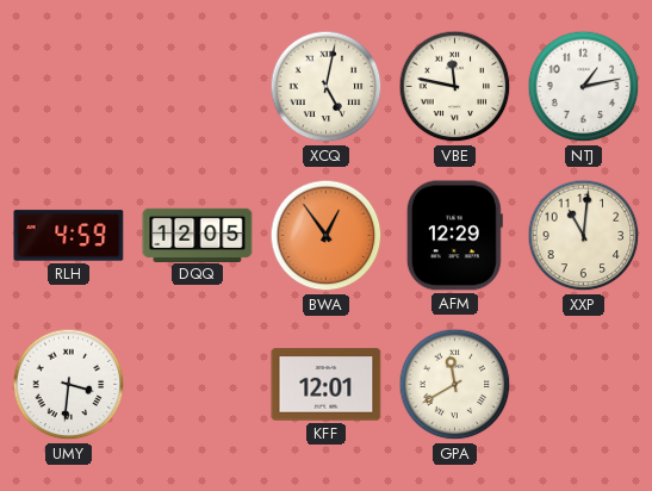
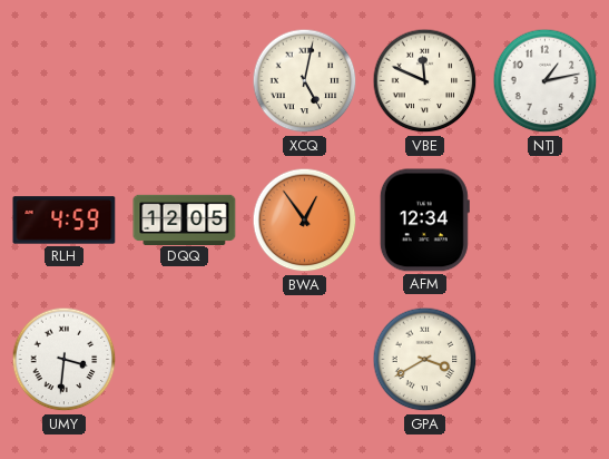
VBE: 11:47 -> 11:49 (425, 81)
AFM: 12:29 -> 12:34 (424, 221)
XXP: 11:01 -> none (584, 236)
KFF: 12:01 -> none (327, 385)
GPA: 11:40 -> 3:40 (425, 360)
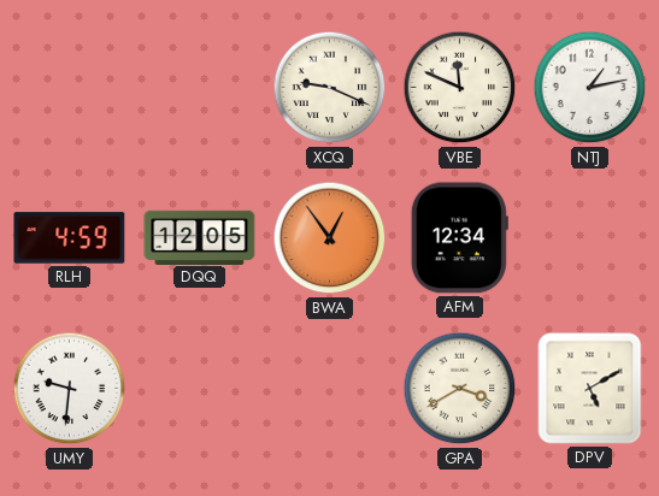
XCQ: 5:02 -> 9:19 (330, 88)
UMY: 3:31 -> 9:31 (70, 389)
DPV: none -> 5:10 (590, 389)
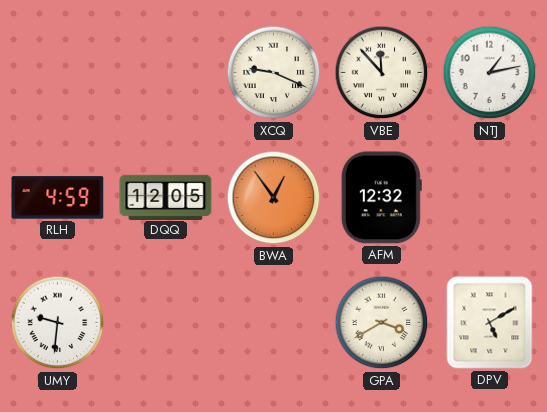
VBE: 11:49 -> 11:53 (382, 73)
AFM: 12:34 -> 12:32 (381, 198)
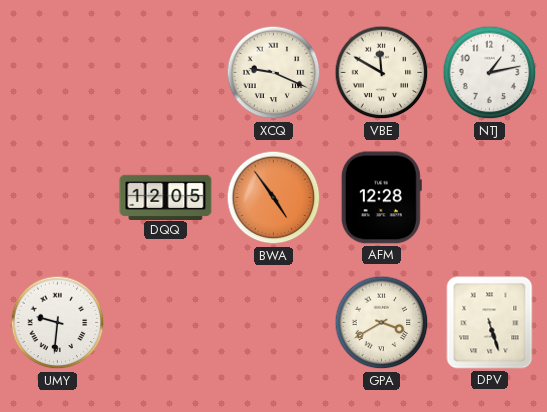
VBE: 11:53 -> 11:50 (382, 73)
RLH: 4:59 -> none (58, 198)
BWA: 12:54 -> 4:54 (274, 198)
AFM: 12:32 -> 12:28 (381, 198)
DPV: 5:10 -> 5:27 (490, 323)
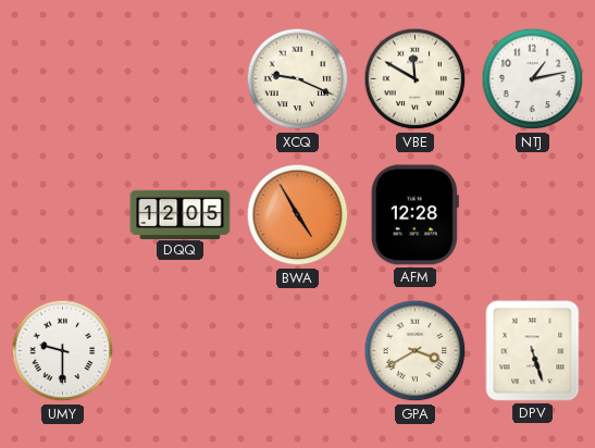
BWA: 4:54 -> 4:55 (298, 215)
UMY: 9:31 -> 9:30 (63, 351)
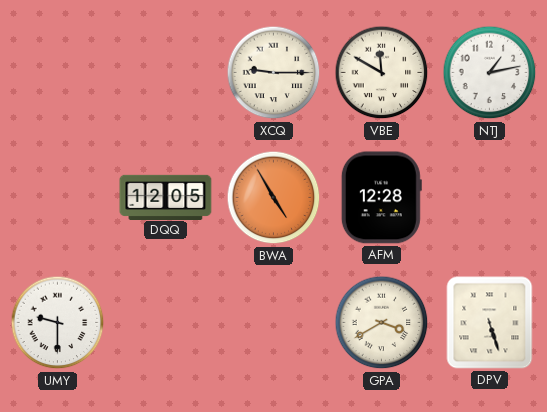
XCQ: 9:19 -> 9:15 (274, 73)
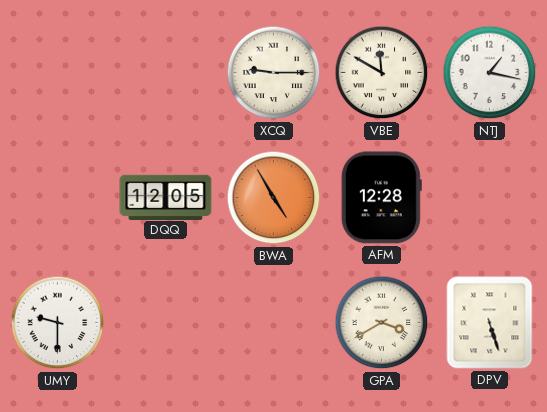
NTJ: 1:13 -> 1:17 (490, 73)
